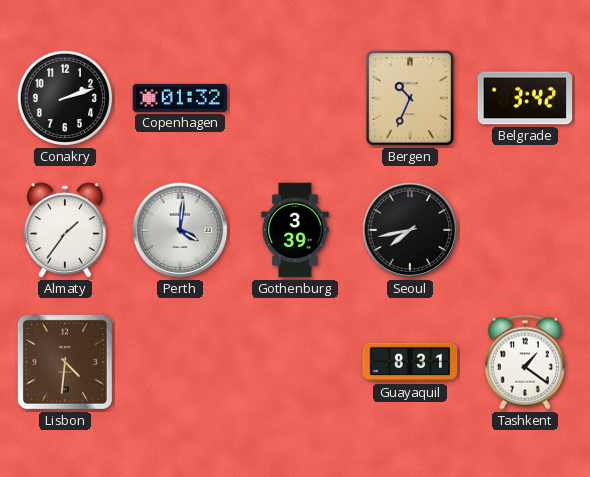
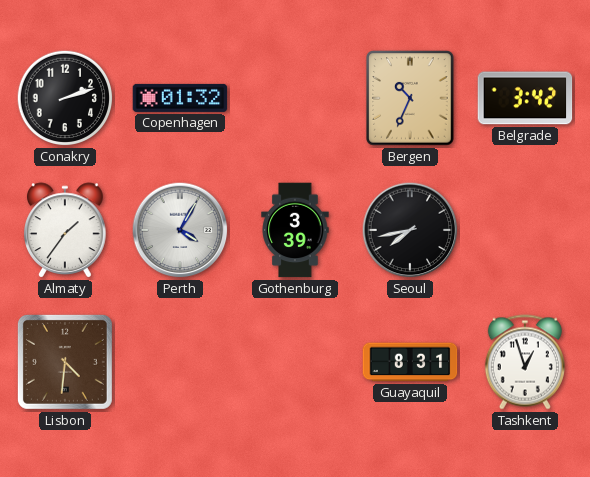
Perth: 4:01 -> 4:05 (180, 230)
Tashkent: 1:21 -> 12:57 (525, 362)
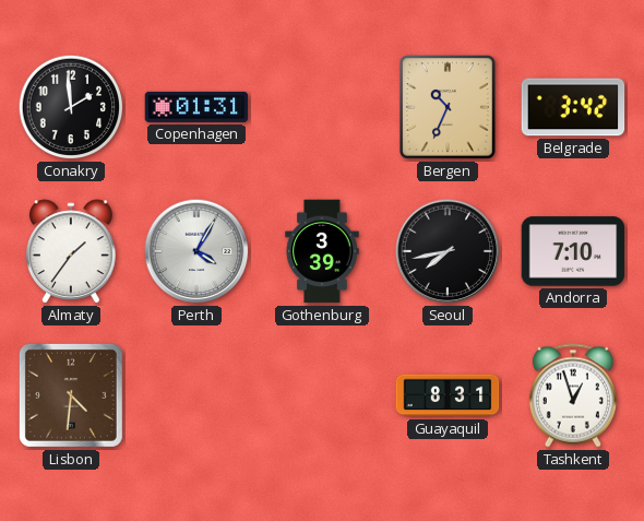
Conakry: 2:12 -> 1:59 (71, 107)
Copenhagen: 01:32 -> 01:31 (196, 107)
Andorra: none -> 7:10 (573, 251)
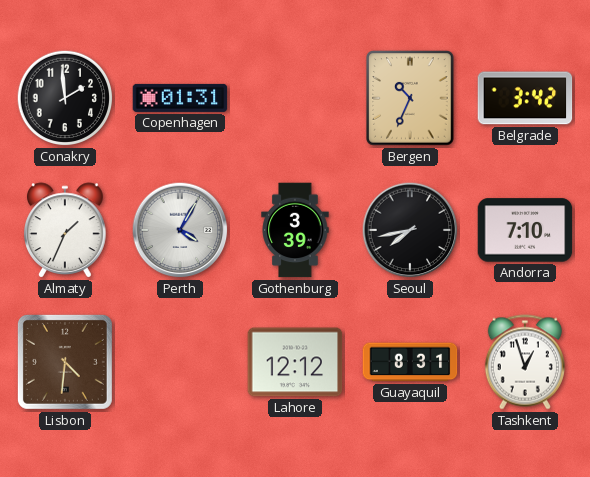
Almaty: 1:36 -> 1:34 (65, 230)
Lahore: none -> 12:12 (295, 362)
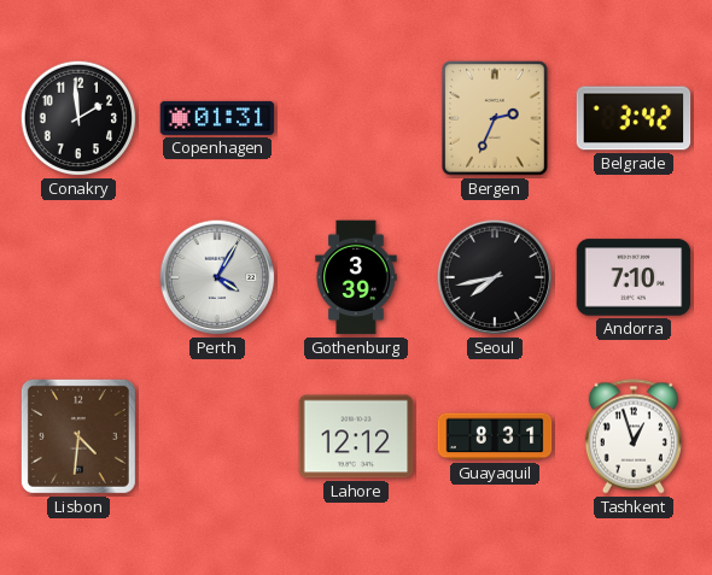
Bergen: 10:34 -> 2:34 (495, 118)
Almaty: 1:34 -> none (65, 230)
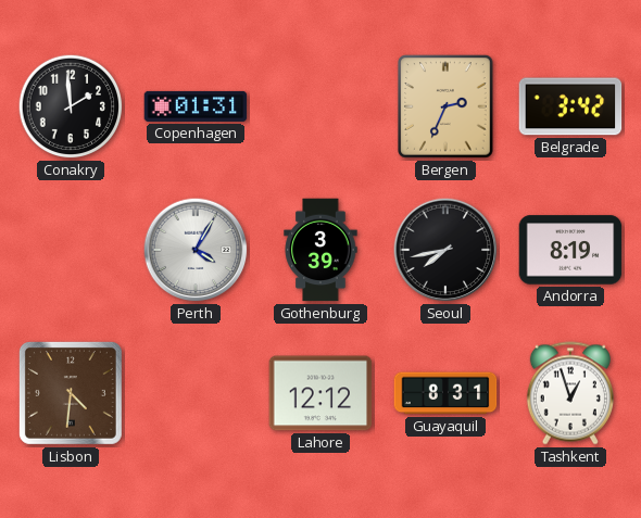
Andorra: 7:10 -> 8:19 (570, 250)
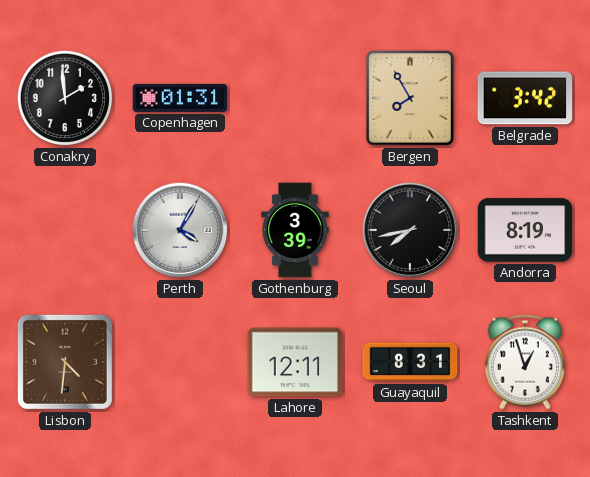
Bergen: 2:34 -> 7:55 (410, 98)
Lahore: 12:12 -> 12:11 (295, 362)
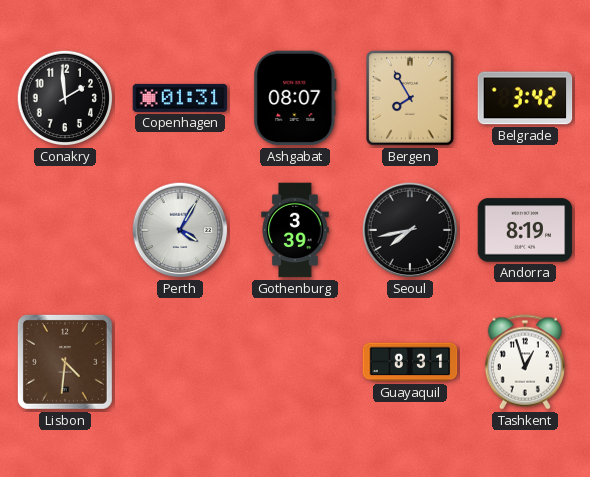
Ashgabat: none -> 08:07 (295, 98)
Lahore: 12:11 -> none (295, 362)
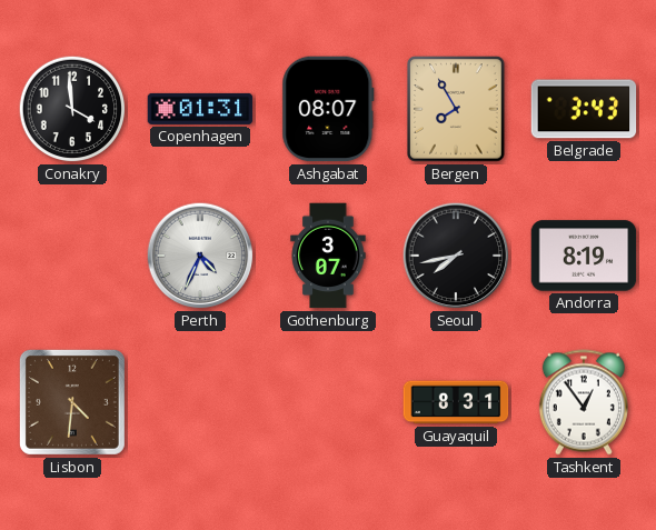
Conakry: 1:59 -> 3:59 (72, 109)
Belgrade: 3:42 -> 3:43 (584, 109)
Perth: 4:05 -> 4:34 (200, 256)
Gothenburg: 3:39 -> 3:07 (328, 256)
Tashkent: 12:57 -> 12:54 (584, 402)
